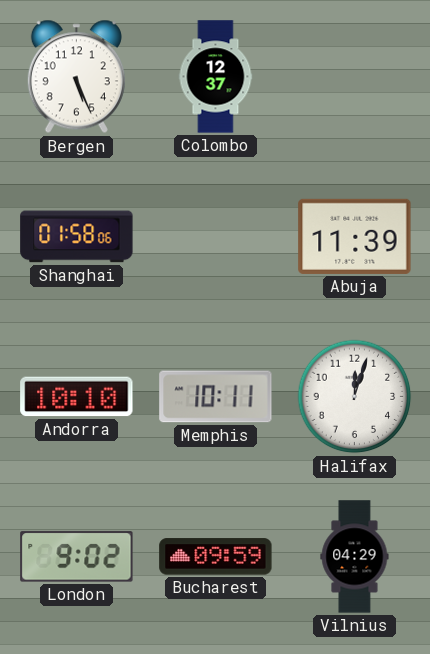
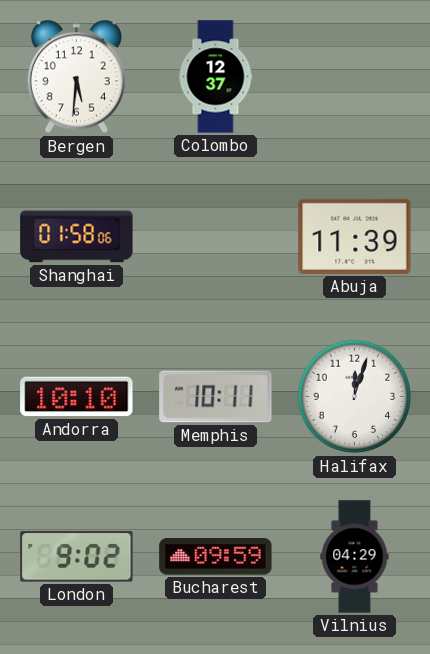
Bergen: 5:26 -> 5:31 (76, 77)
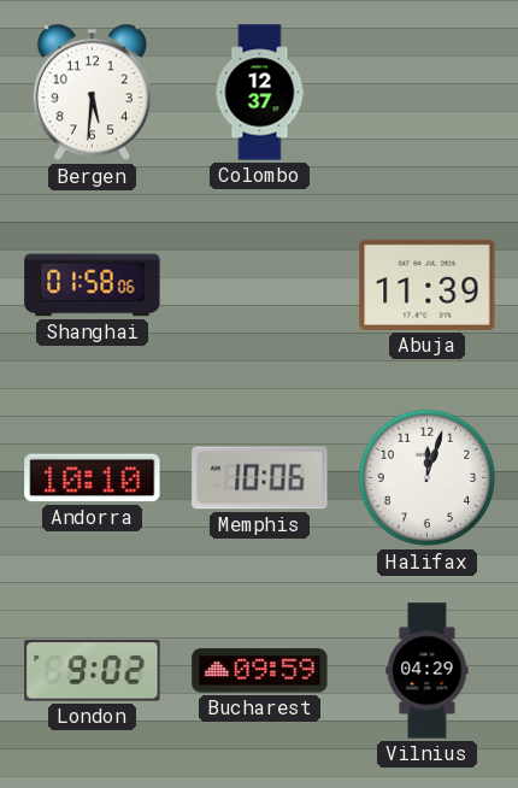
Memphis: 10:11 -> 10:06 (260, 478)
